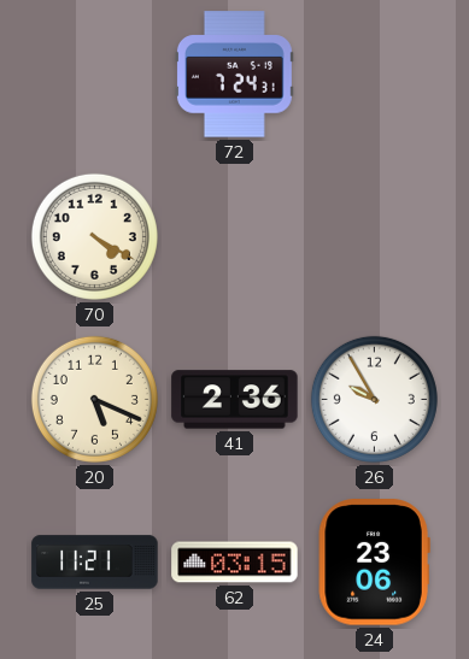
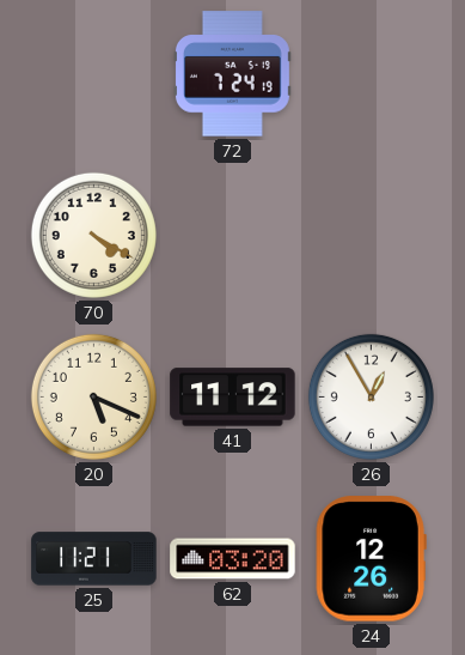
72: 7:24:31 -> 7:24:19 (232, 74)
41: 2:36 -> 11:12 (233, 398)
26: 9:55 -> 12:55 (371, 396)
62: 03:15 -> 03:20 (233, 559)
24: 23:06 -> 12:26 (371, 559)
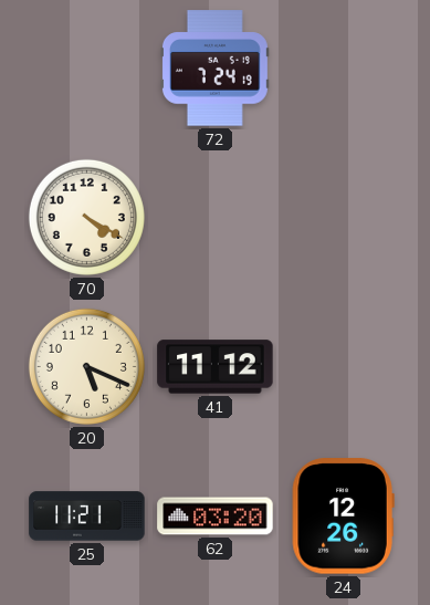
26: 12:55 -> none (371, 396)
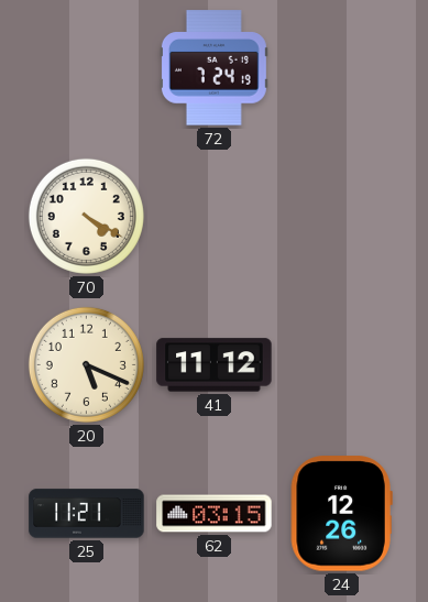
62: 03:20 -> 03:15 (215, 514)
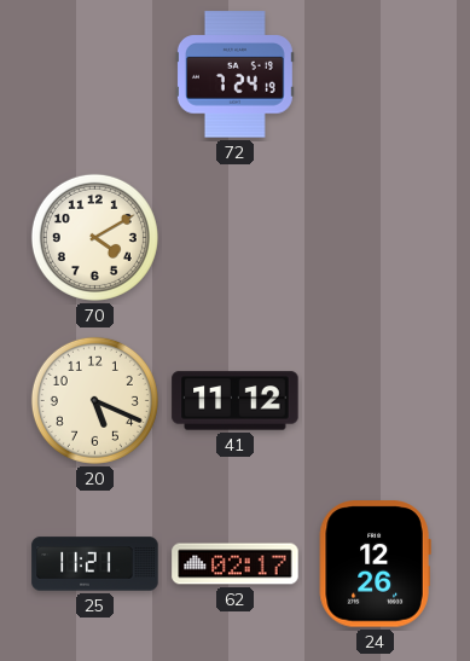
70: 4:20 -> 4:10 (94, 237)
62: 03:15 -> 02:17 (236, 564)
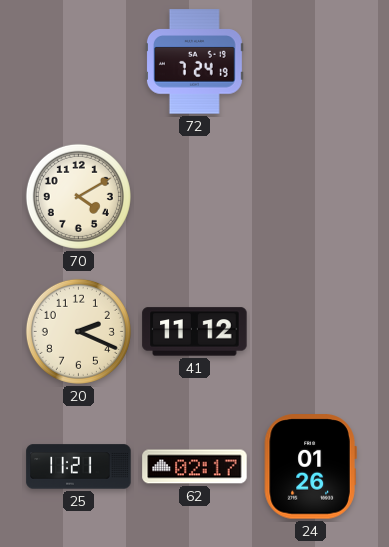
20: 5:19 -> 2:19 (78, 331)
24: 12:26 -> 01:26 (310, 467)
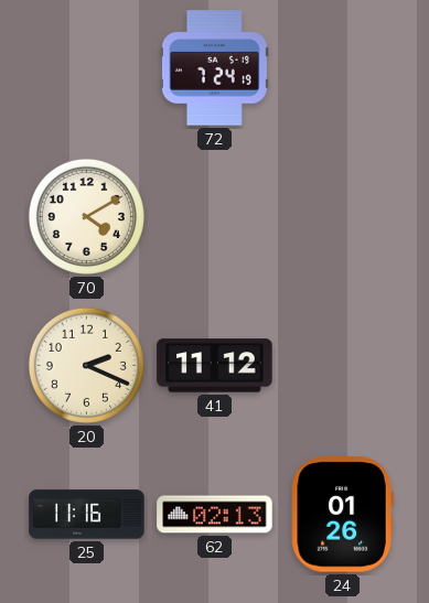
25: 11:21 -> 11:16 (87, 515)
62: 02:17 -> 02:13 (215, 515)
